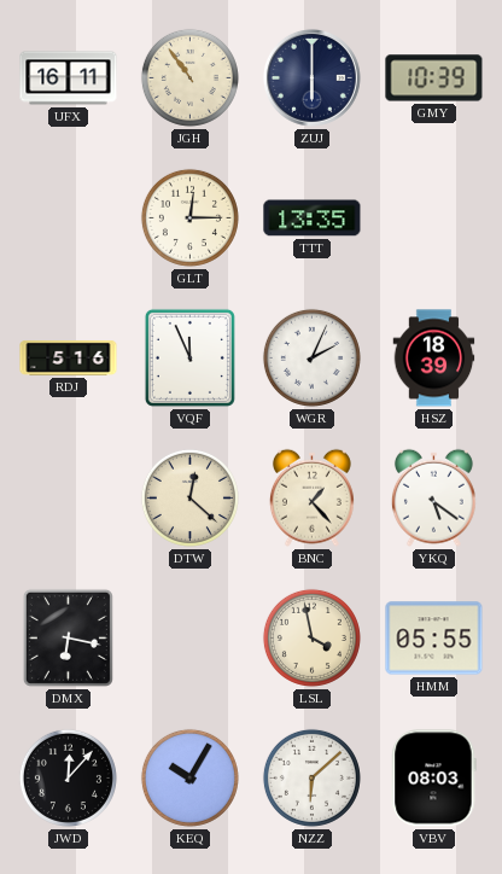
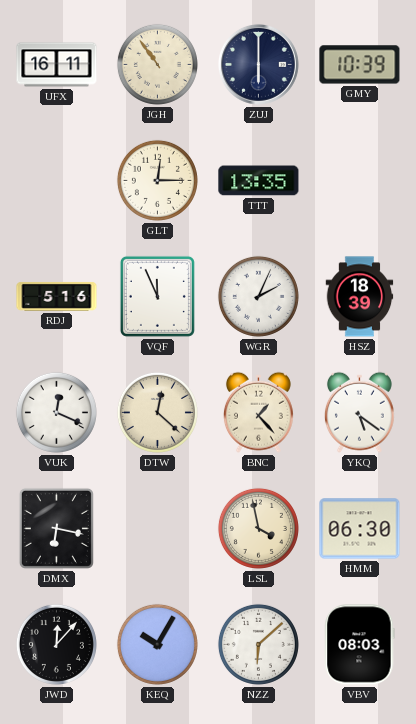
VUK: none -> 12:19 (56, 412)
HMM: 05:55 -> 06:30 (360, 529)
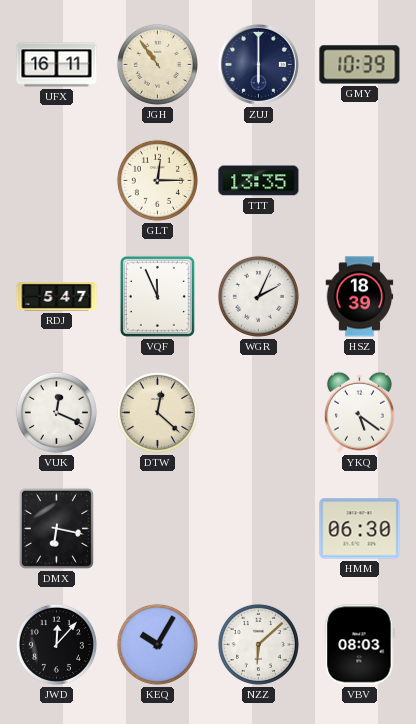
RDJ: 5:16 -> 5:47 (57, 296)
BNC: 1:23 -> none (258, 412)
LSL: 3:58 -> none (258, 528)
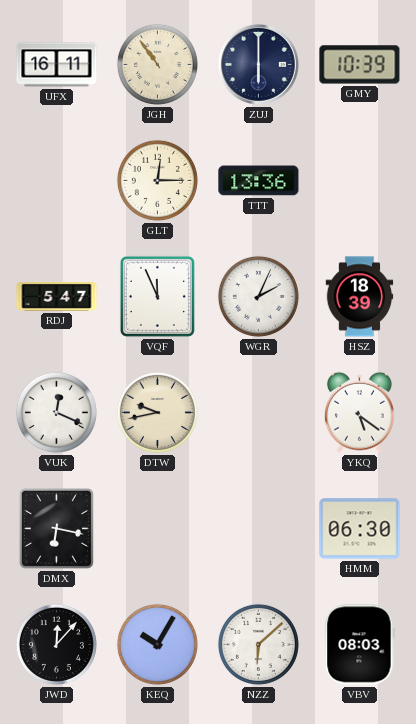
TTT: 13:35 -> 13:36 (259, 181)
DTW: 12:22 -> 9:43 (157, 412)
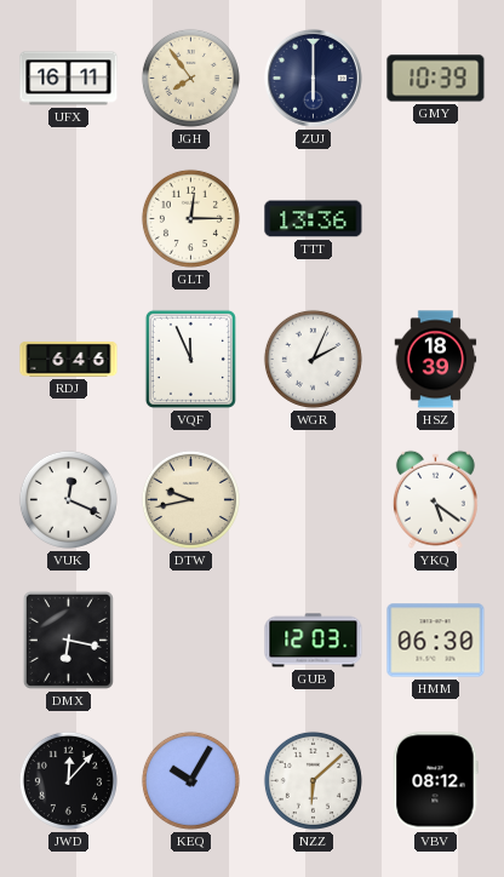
JGH: 10:54 -> 7:54 (190, 78)
RDJ: 5:47 -> 6:46 (69, 359)
GUB: none -> 12:03 (314, 641)
VBV: 08:03 -> 08:12 (436, 781)
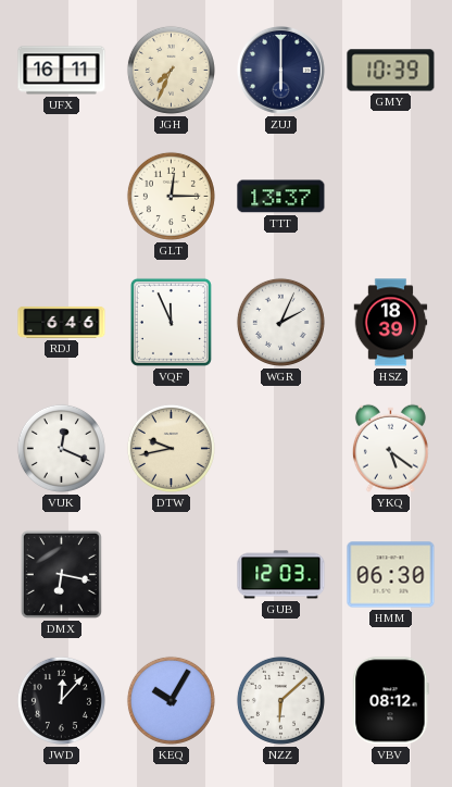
JGH: 7:54 -> 7:34 (171, 70)
TTT: 13:36 -> 13:37 (281, 197)
